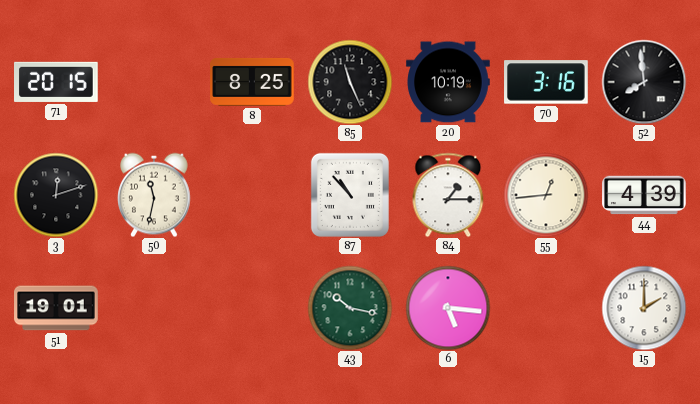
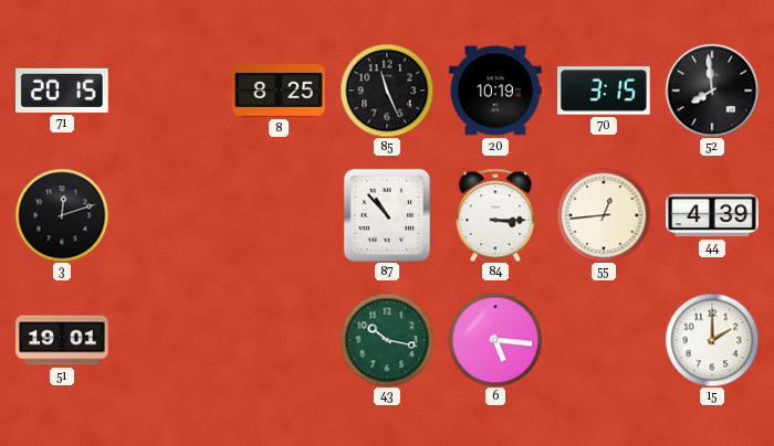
70: 3:16 -> 3:15 (604, 91)
50: 11:32 -> none (155, 195)
84: 1:15 -> 3:15 (495, 215)
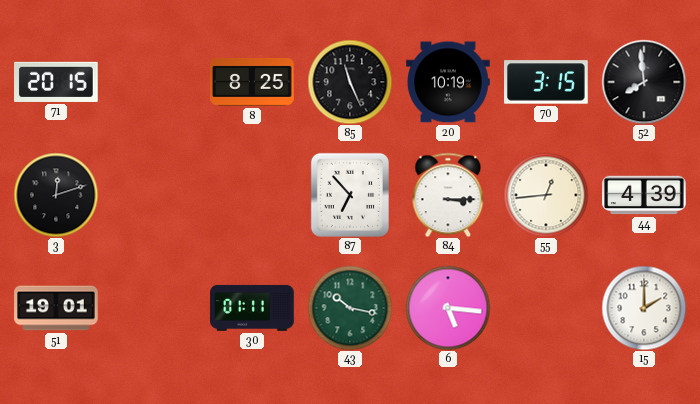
87: 10:53 -> 6:53 (350, 195)
30: none -> 01:11 (252, 308)
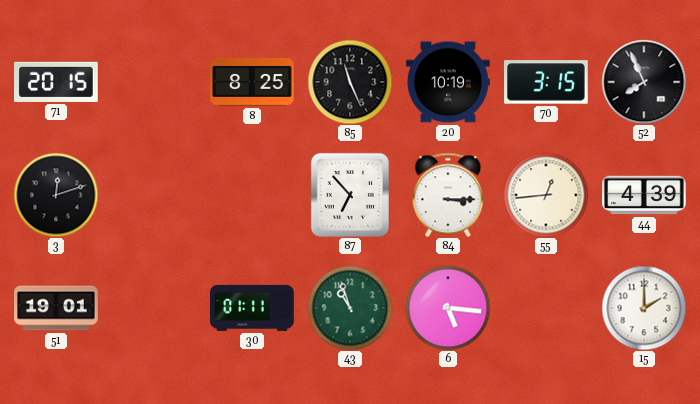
52: 7:59 -> 7:56 (644, 82)
43: 10:17 -> 10:57 (350, 308)
